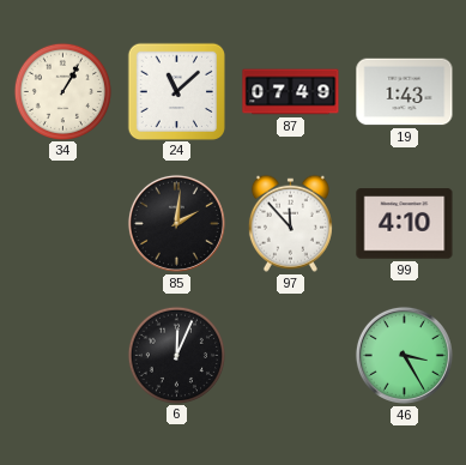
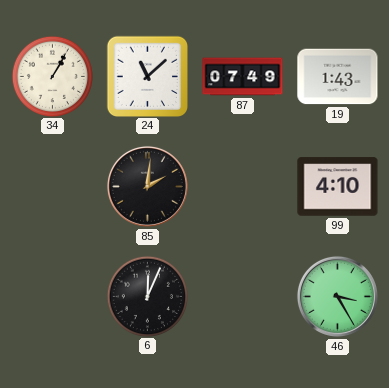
97: 11:53 -> none (290, 223)
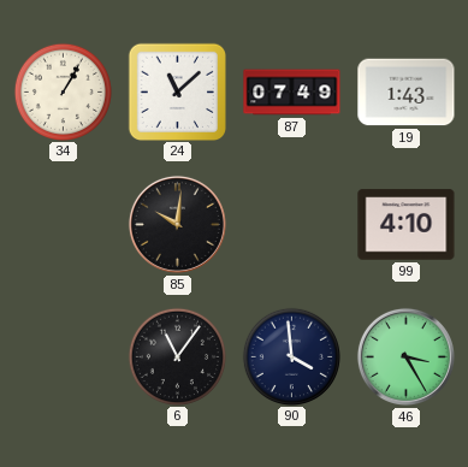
85: 2:01 -> 10:01 (177, 224)
6: 12:04 -> 11:06 (177, 356)
90: none -> 3:59 (291, 356)
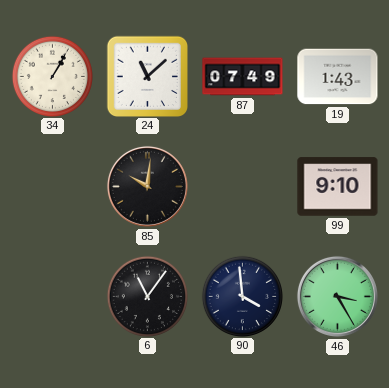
99: 4:10 -> 9:10 (338, 187)
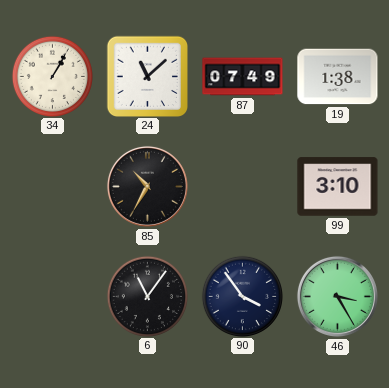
19: 1:43 -> 1:38 (338, 77)
85: 10:01 -> 10:35 (147, 186)
99: 9:10 -> 3:10 (338, 187)
90: 3:59 -> 3:54 (242, 296)
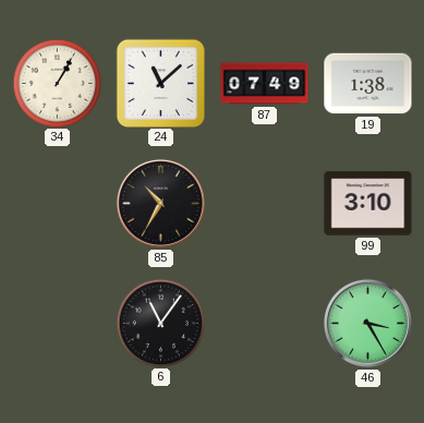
90: 3:54 -> none (242, 296)
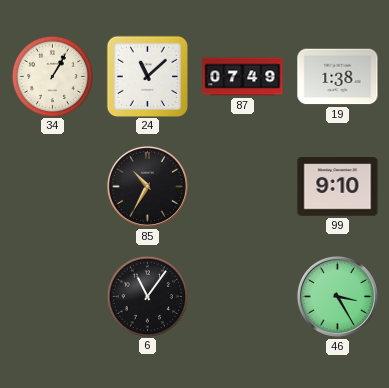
99: 3:10 -> 9:10 (338, 187)
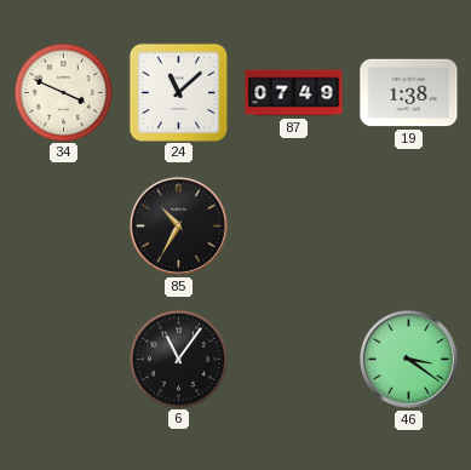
34: 1:05 -> 3:49 (63, 92)
99: 9:10 -> none (338, 187)
46: 3:25 -> 3:21 (408, 359)
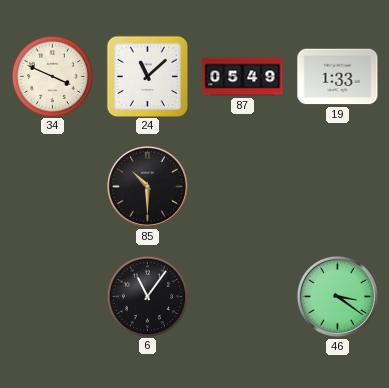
87: 07:49 -> 05:49 (243, 77)
19: 1:38 -> 1:33 (338, 77)
85: 10:35 -> 10:30 (147, 186)
